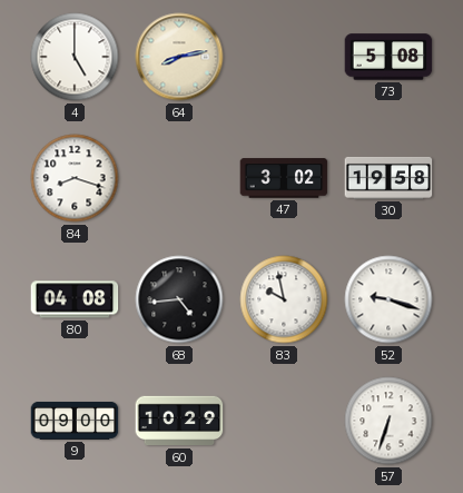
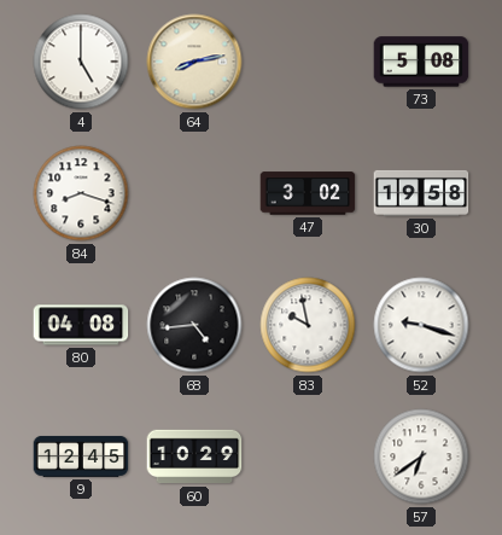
9: 09:00 -> 12:45 (81, 457)
57: 6:33 -> 6:39 (421, 457)
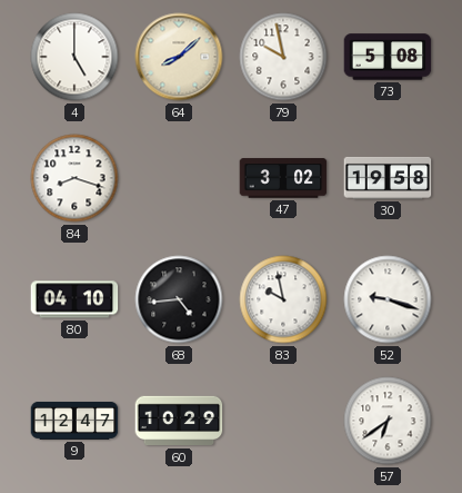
64: 8:13 -> 8:08 (179, 57)
79: none -> 9:58 (283, 57)
80: 04:08 -> 04:10 (74, 299)
9: 12:45 -> 12:47 (74, 421)
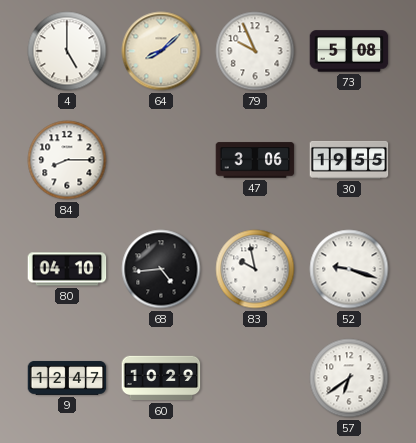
79: 9:58 -> 9:56 (255, 51)
84: 8:18 -> 8:15 (67, 160)
47: 3:02 -> 3:06 (255, 160)
30: 19:58 -> 19:55 (349, 160)
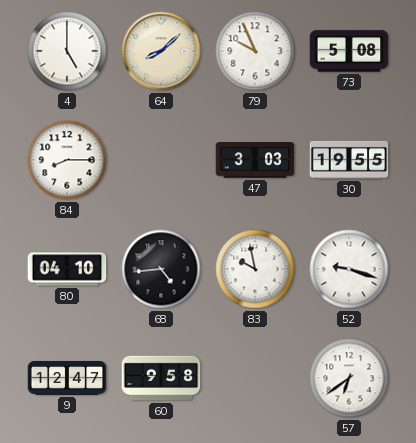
47: 3:06 -> 3:03 (255, 160)
60: 10:29 -> 9:58 (161, 378)
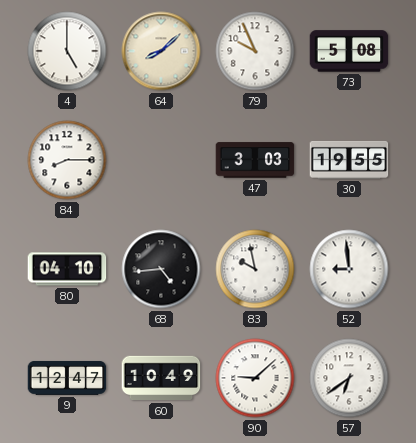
52: 9:18 -> 8:59 (349, 269)
60: 9:58 -> 10:49 (161, 378)
90: none -> 9:08 (255, 378)
